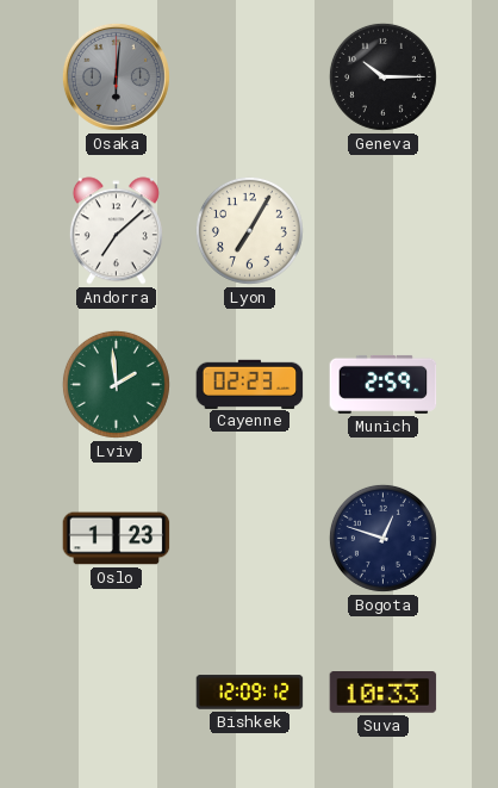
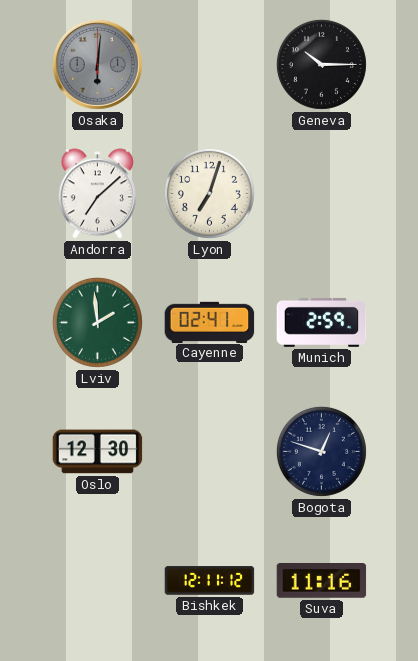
Lyon: 7:05 -> 7:03 (209, 193)
Cayenne: 02:23 -> 02:41 (210, 322)
Oslo: 1:23 -> 12:30 (98, 452)
Bishkek: 12:09 -> 12:11 (210, 581)
Suva: 10:33 -> 11:16 (322, 581)
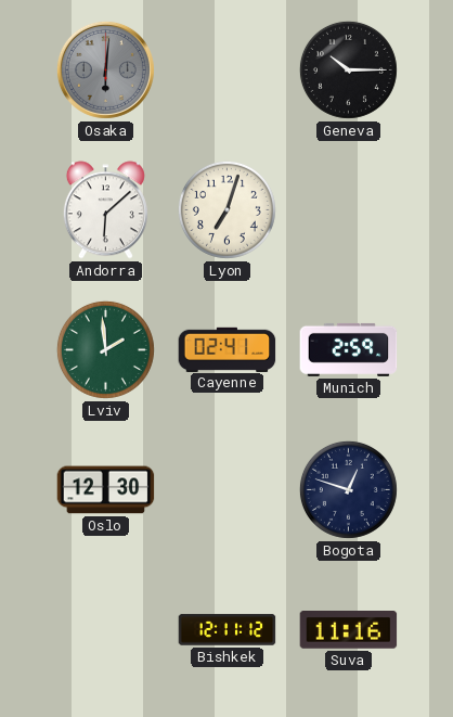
Andorra: 7:08 -> 6:08 (105, 210)
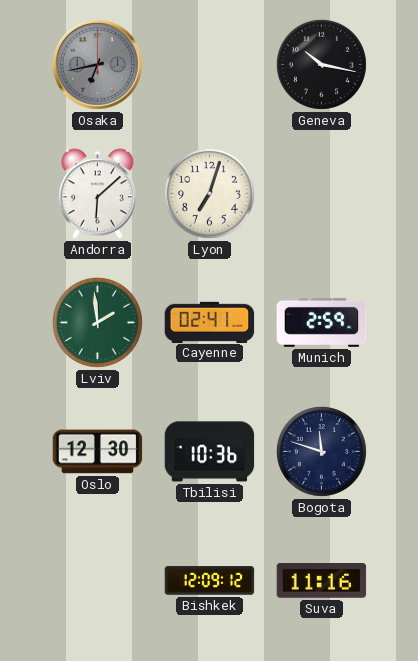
Osaka: 6:01 -> 6:43 (97, 64)
Geneva: 10:15 -> 10:17 (321, 64)
Tbilisi: none -> 10:36 (210, 452)
Bogota: 12:48 -> 11:48 (321, 451)
Bishkek: 12:11 -> 12:09 (210, 581)
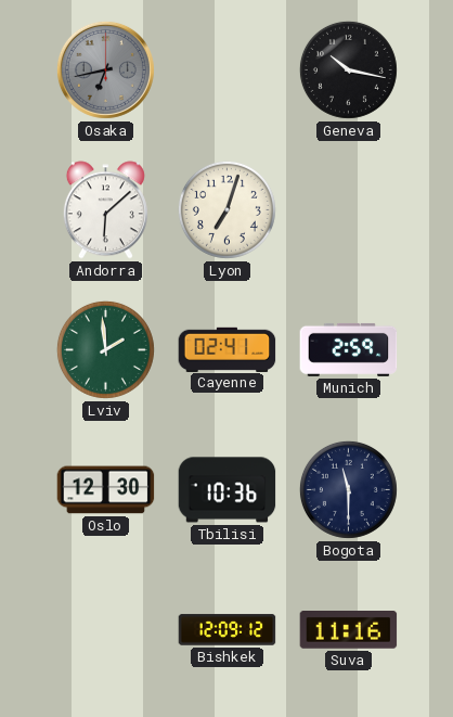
Bogota: 11:48 -> 11:30 (348, 489)
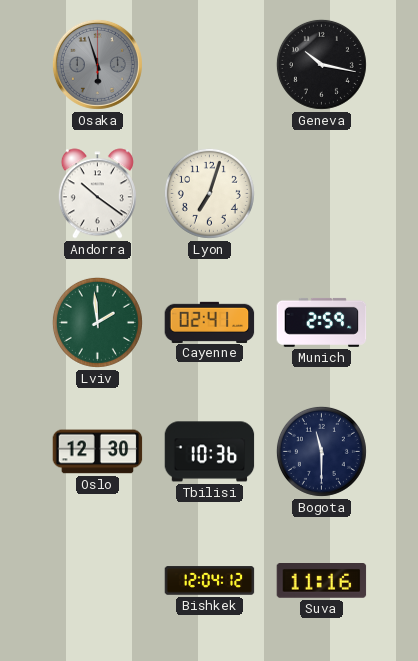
Osaka: 6:43 -> 5:57 (97, 64)
Andorra: 6:08 -> 10:21 (97, 194)
Bishkek: 12:09 -> 12:04 (210, 581)
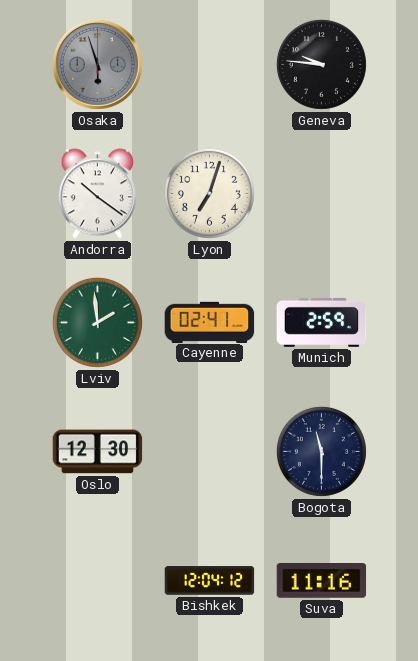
Geneva: 10:17 -> 9:46 (321, 64)
Tbilisi: 10:36 -> none (210, 452)
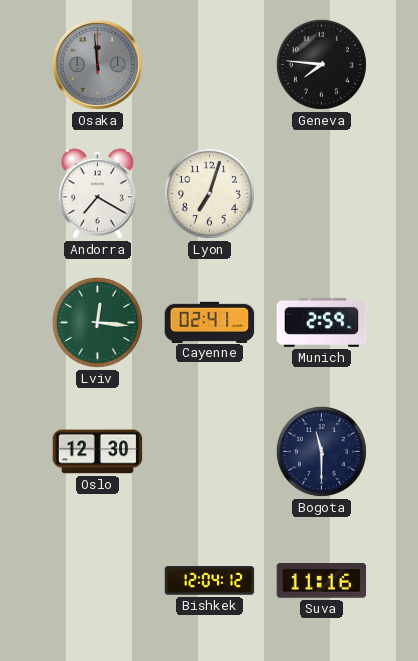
Osaka: 5:57 -> 11:59 (97, 64)
Geneva: 9:46 -> 7:46 (321, 64)
Andorra: 10:21 -> 7:20 (97, 194)
Lviv: 1:59 -> 12:16 (97, 322)
